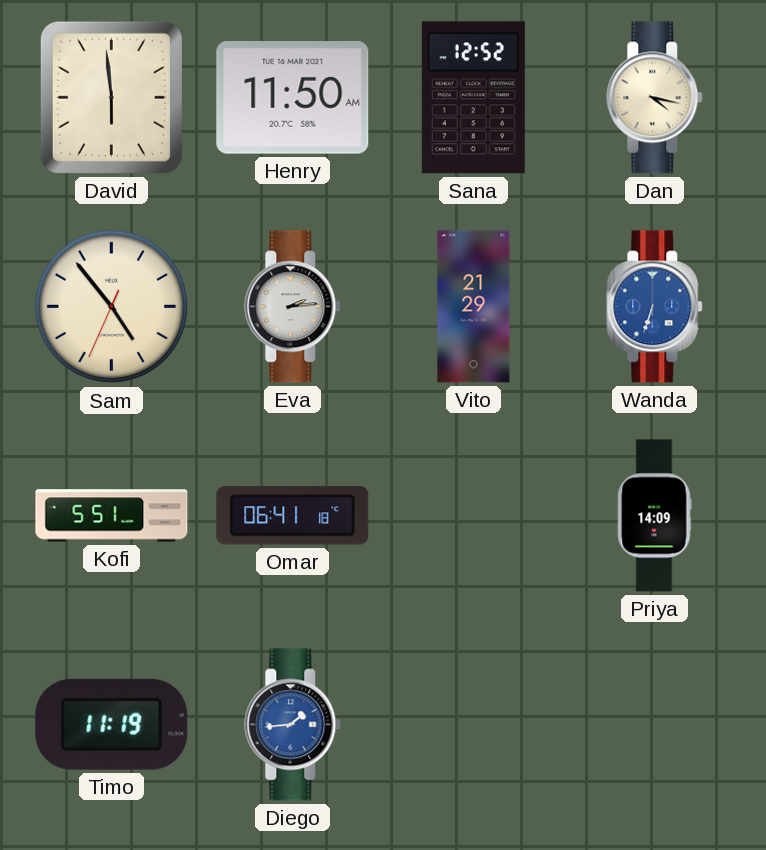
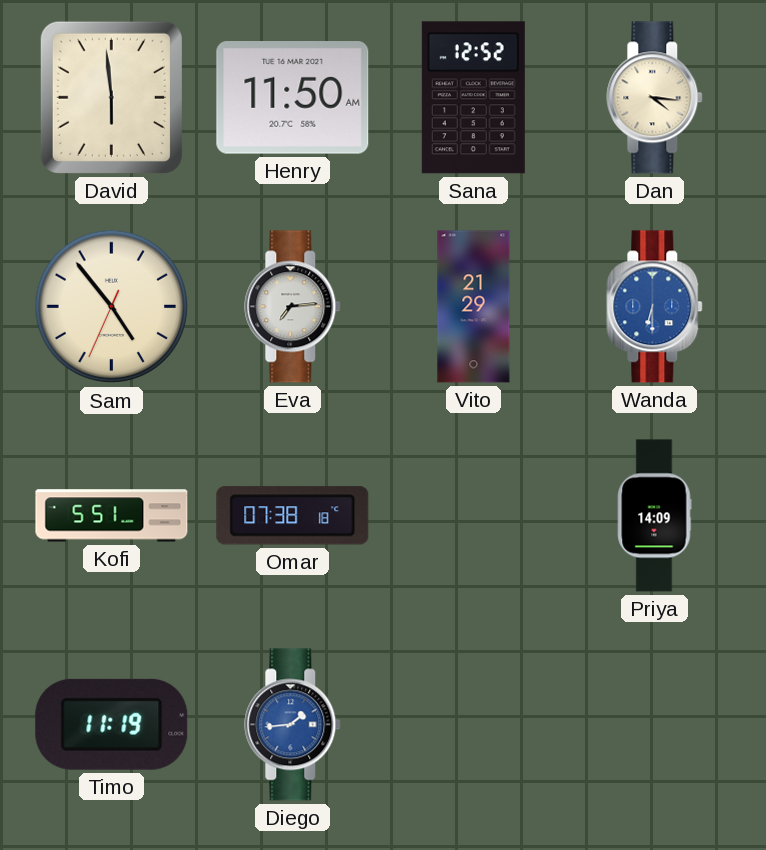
Dan: 4:17 -> 4:16 (655, 98)
Eva: 2:14 -> 7:14 (293, 307)
Wanda: 6:33 -> 6:30 (655, 307)
Omar: 06:41 -> 07:38 (293, 516)
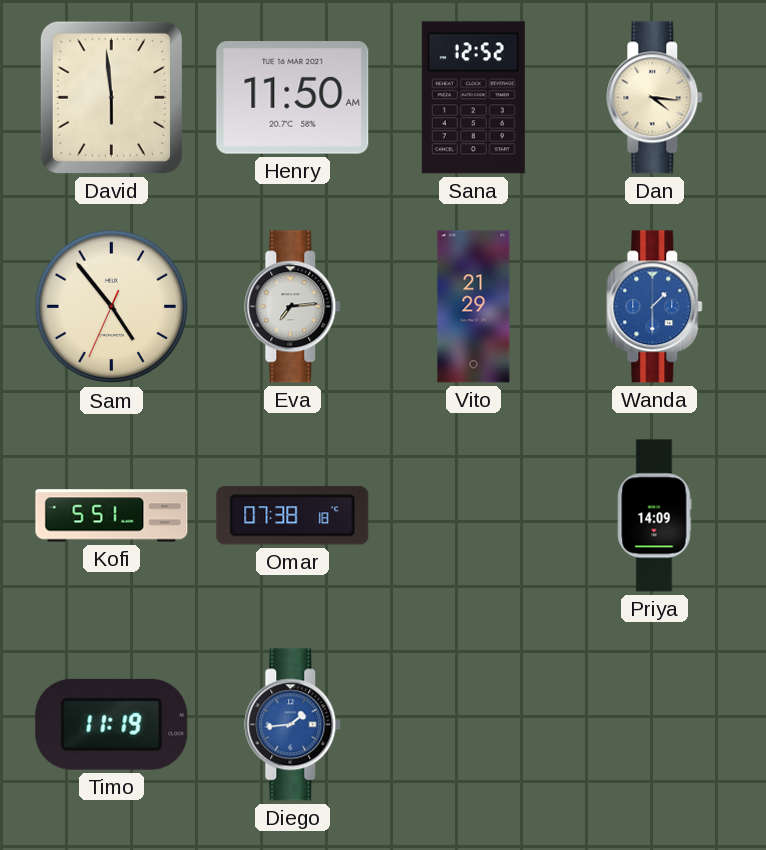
Wanda: 6:30 -> 1:30 (655, 307)
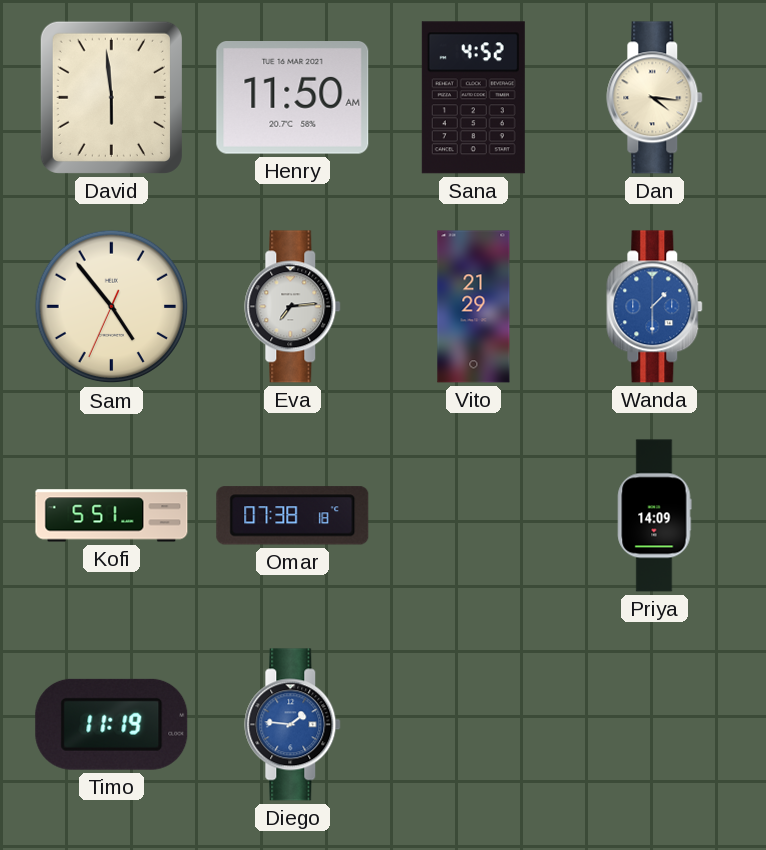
Sana: 12:52 -> 4:52 (473, 98)
Diego: 1:44 -> 1:46 (293, 725)
